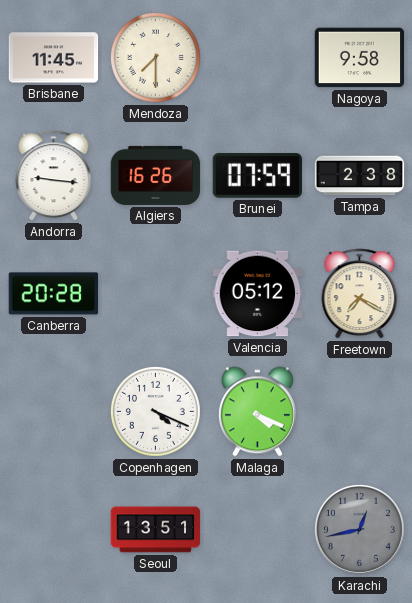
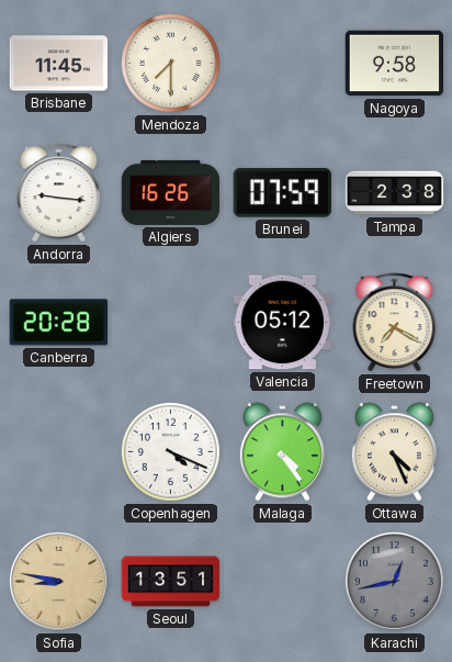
Malaga: 4:19 -> 4:24 (282, 452)
Ottawa: none -> 4:26 (394, 452)
Sofia: none -> 8:47 (58, 581)
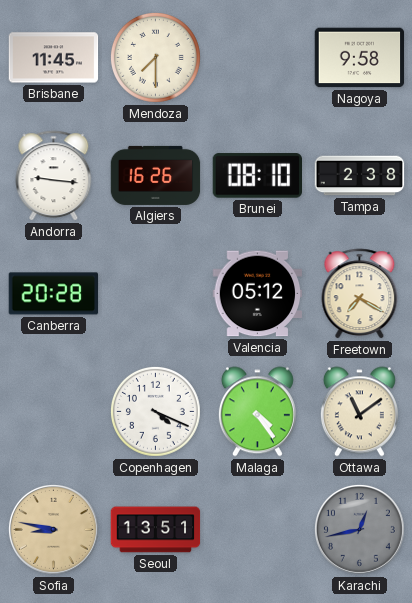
Brunei: 07:59 -> 08:10 (258, 176)
Ottawa: 4:26 -> 11:09 (359, 412)
